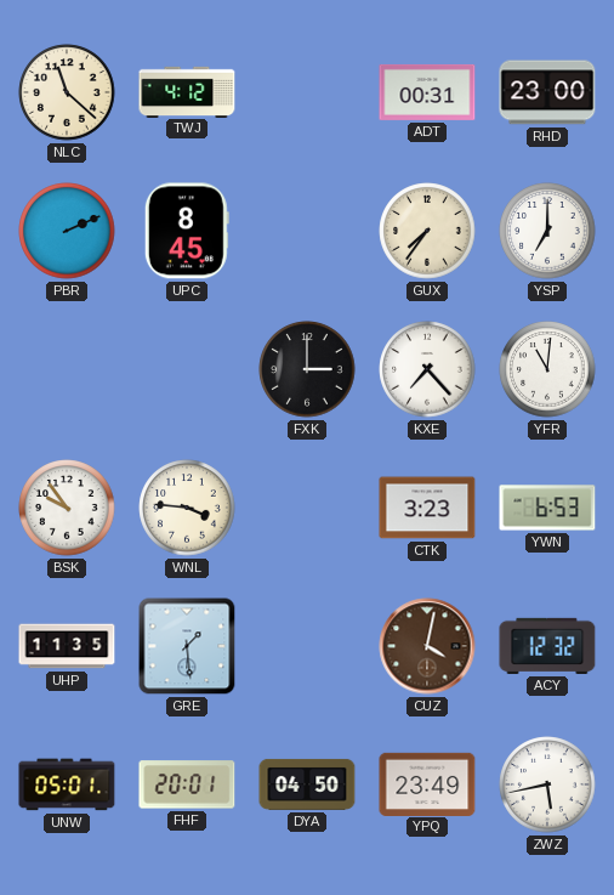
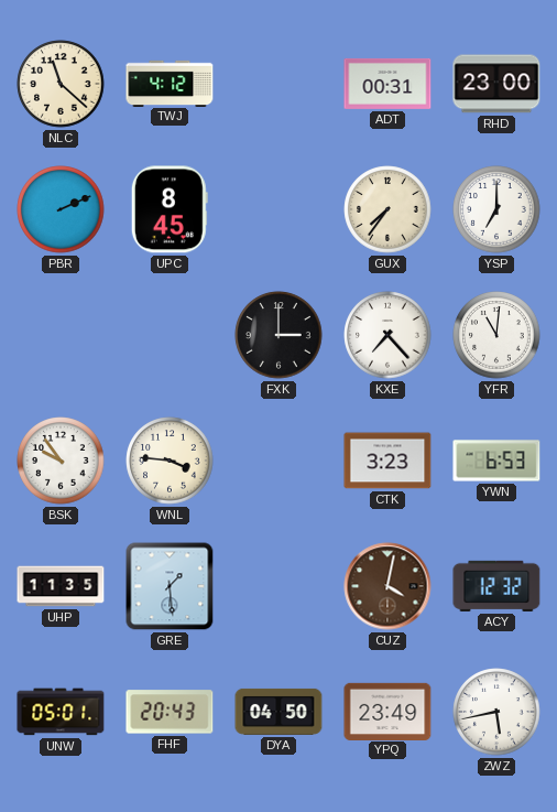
FHF: 20:01 -> 20:43 (170, 712)
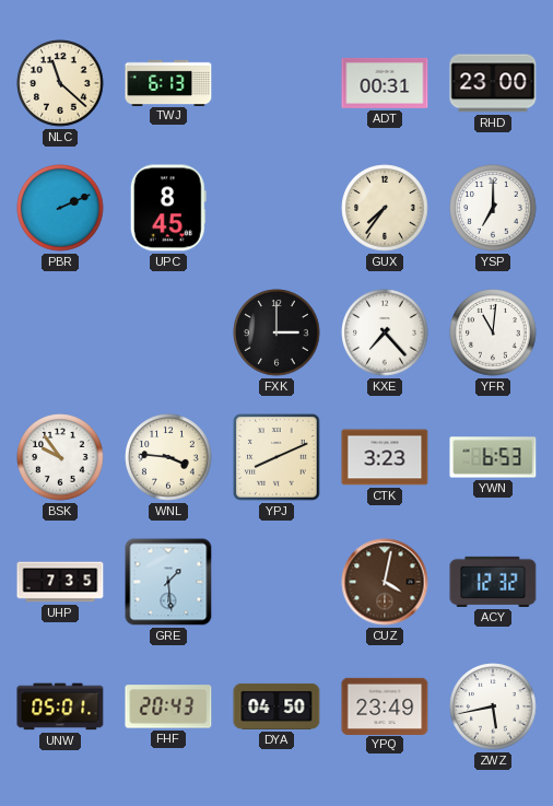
TWJ: 4:12 -> 6:13 (168, 82)
YPJ: none -> 8:11 (276, 457)
UHP: 11:35 -> 7:35 (60, 582)
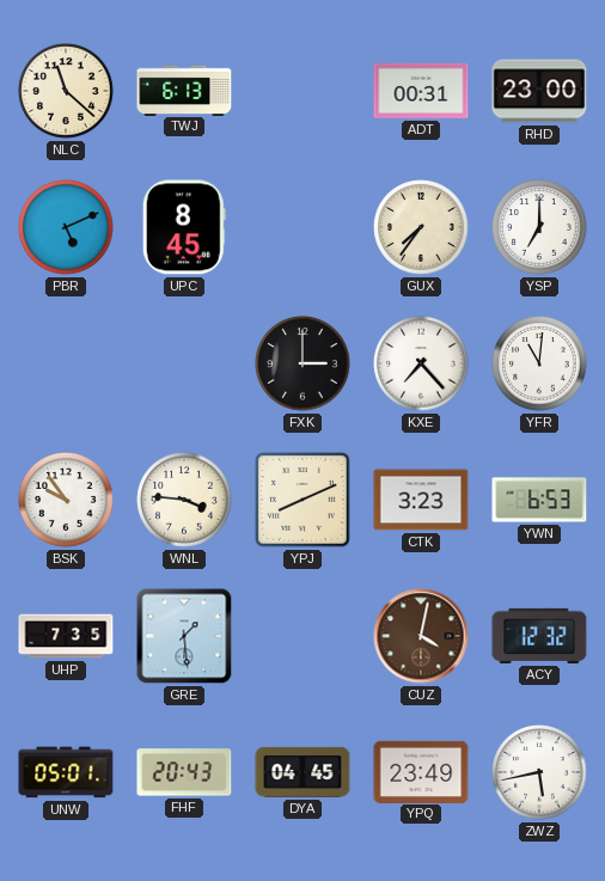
PBR: 2:11 -> 5:11 (66, 227)
DYA: 04:50 -> 04:45 (302, 772)
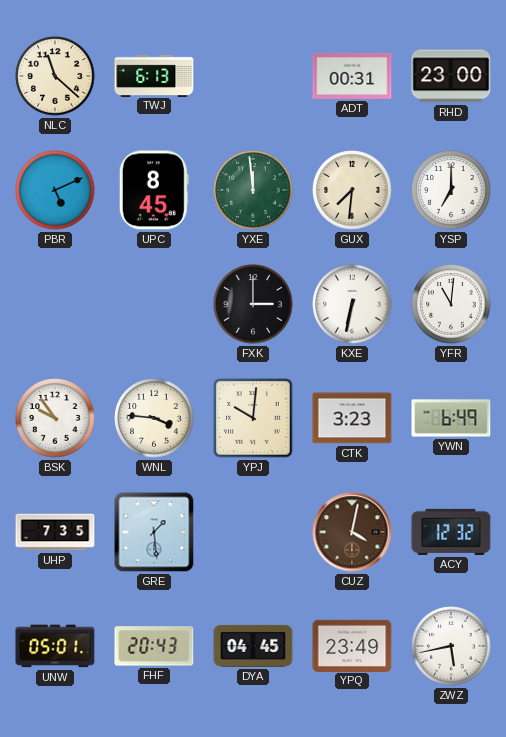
YXE: none -> 11:59 (253, 190)
GUX: 7:36 -> 7:31 (352, 190)
KXE: 7:23 -> 6:32 (352, 304)
YPJ: 8:11 -> 10:01 (253, 418)
YWN: 6:53 -> 6:49 (451, 418)
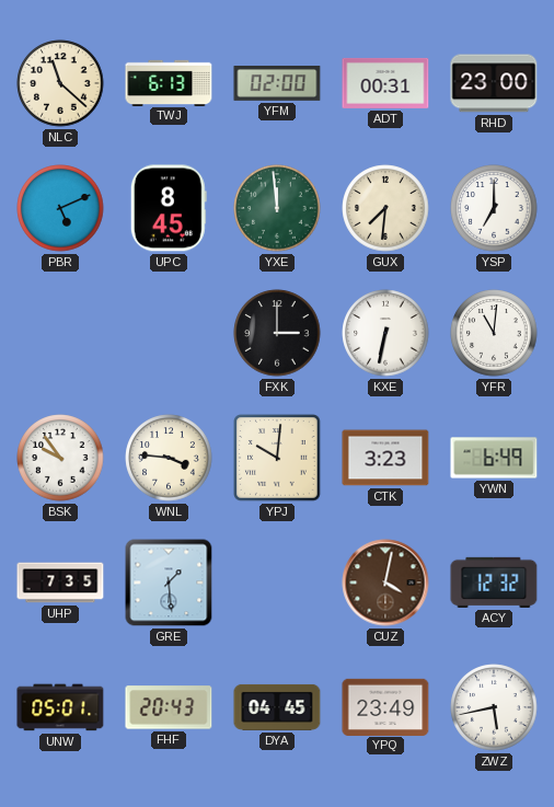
YFM: none -> 02:00 (277, 84)
